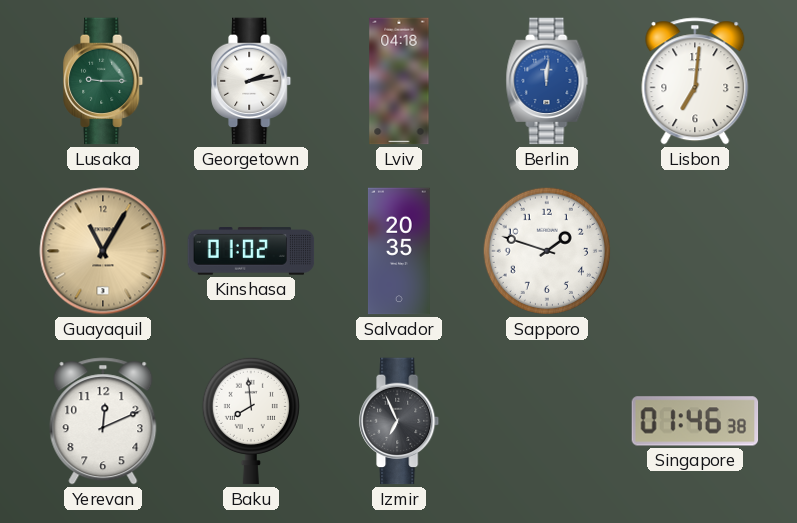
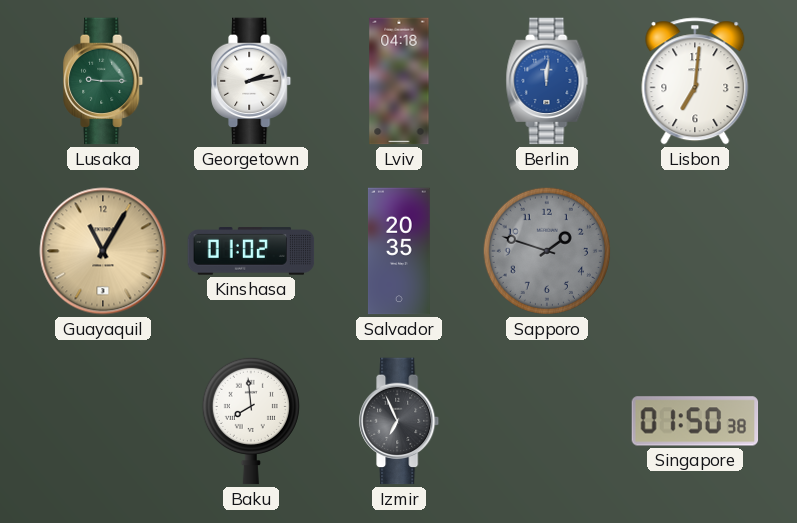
Sapporo dial: white -> grey (547, 251)
Yerevan: 12:11 -> none (103, 421)
Singapore: 01:46 -> 01:50 (695, 421)
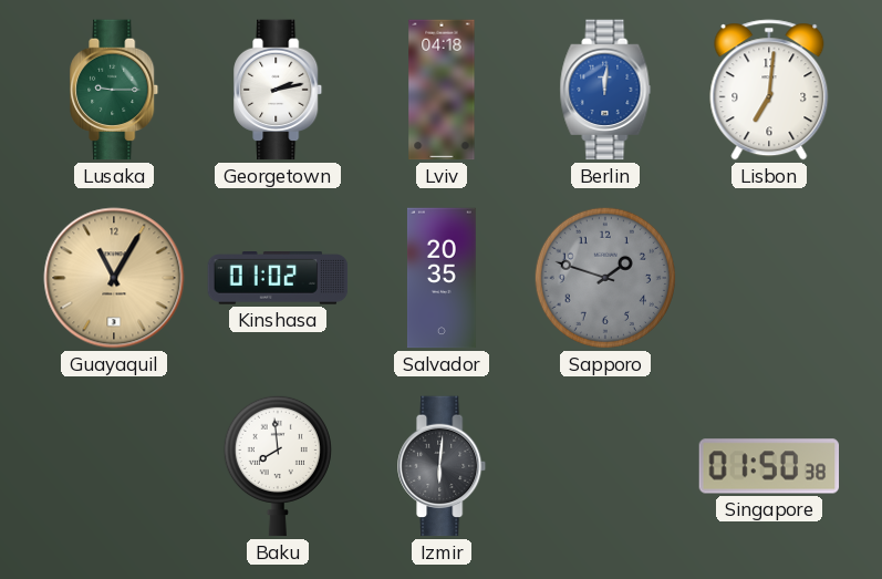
Izmir: 6:56 -> 6:01 (443, 466)
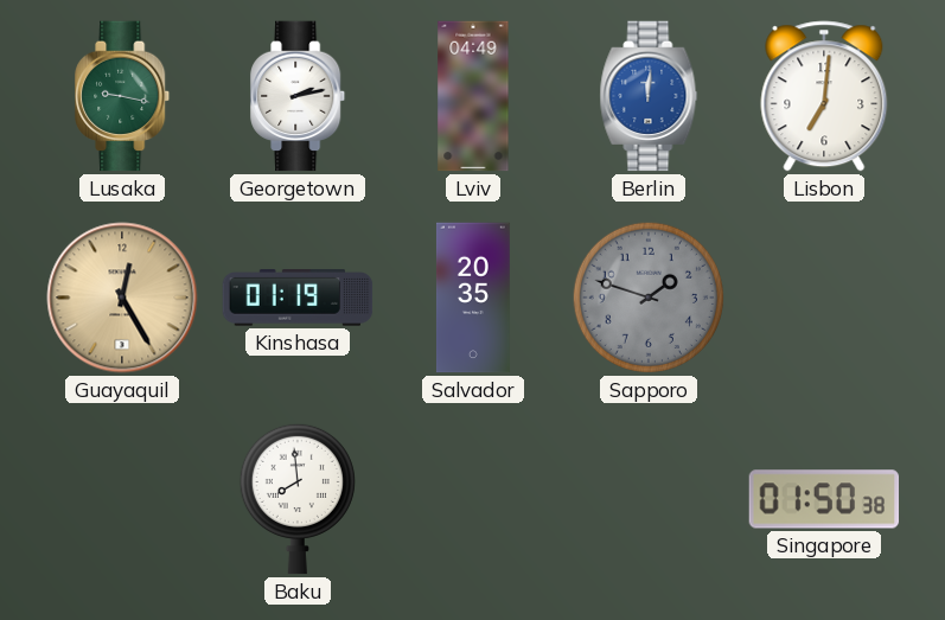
Lusaka: 9:15 -> 9:17 (123, 96)
Lviv: 04:18 -> 04:49 (473, 96)
Guayaquil: 11:05 -> 12:25 (122, 298)
Kinshasa: 01:02 -> 01:19 (298, 298)
Izmir: 6:01 -> none (443, 466)
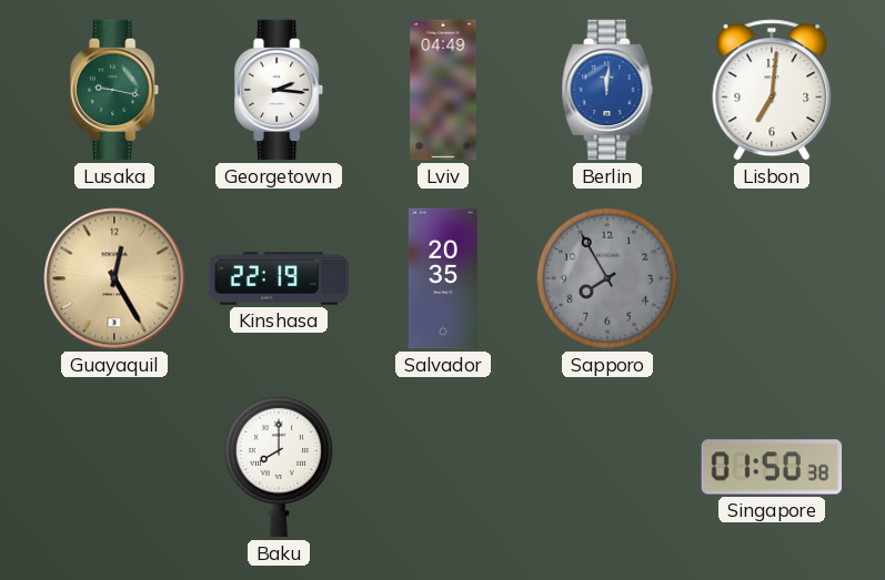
Georgetown: 2:13 -> 2:16 (280, 90)
Kinshasa: 01:19 -> 22:19 (279, 278)
Sapporo: 1:48 -> 7:55 (607, 278)
Baku: 7:59 -> 8:00 (279, 467)
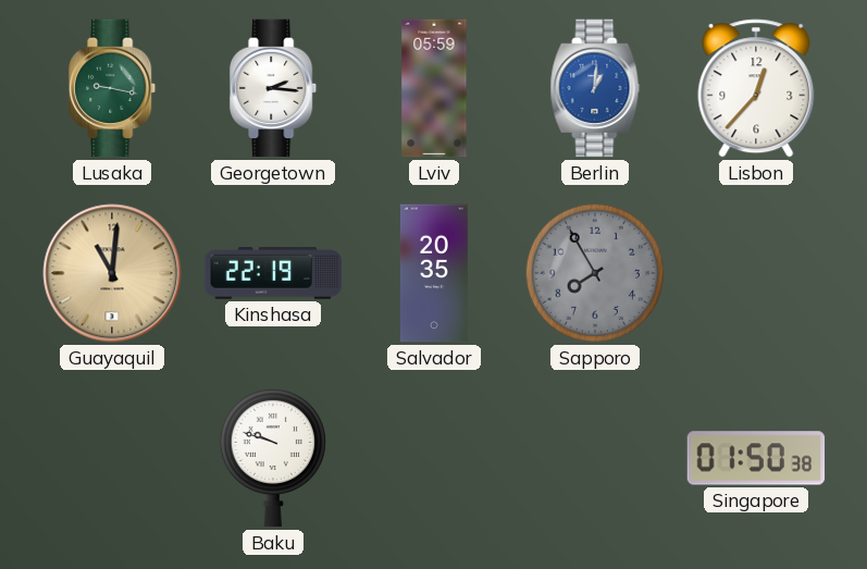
Lviv: 04:49 -> 05:59 (434, 88)
Berlin: 12:01 -> 1:01 (595, 88)
Lisbon: 7:01 -> 12:37 (756, 88)
Guayaquil: 12:25 -> 11:01 (112, 273)
Baku: 8:00 -> 9:48 (273, 458)
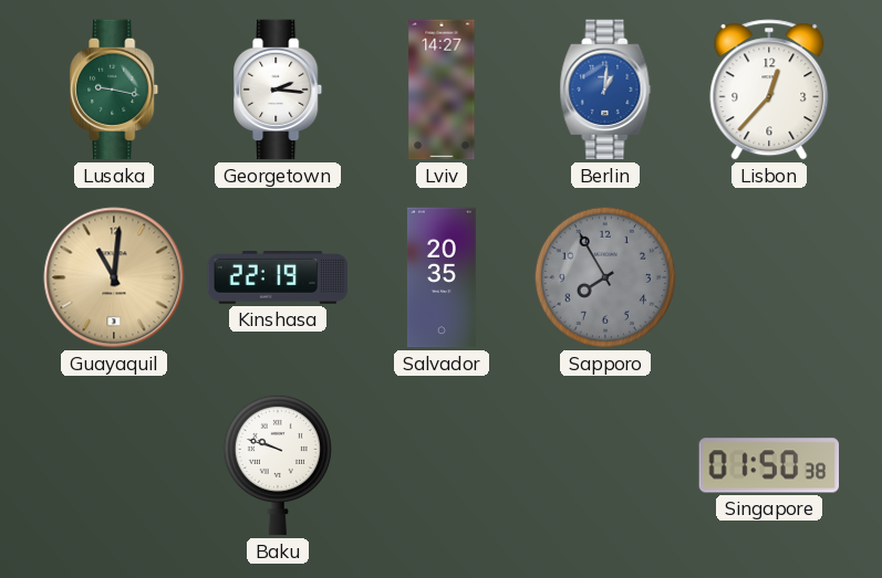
Lviv: 05:59 -> 14:27 (442, 90)
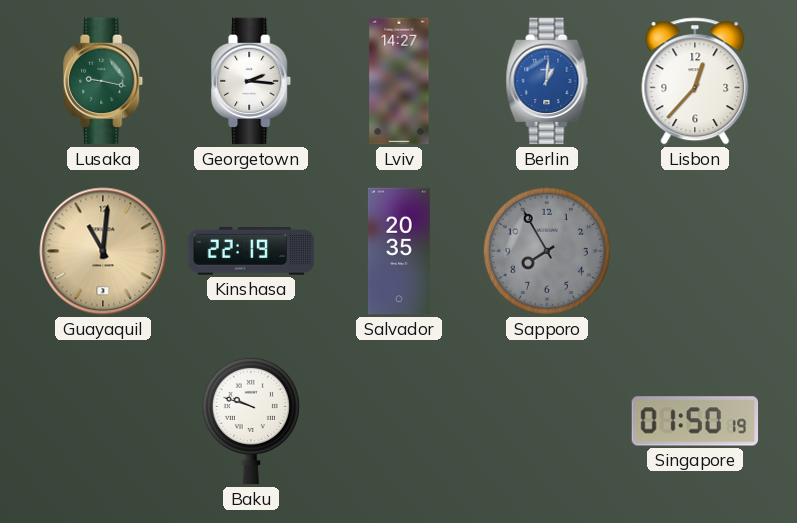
Singapore: 01:50:38 -> 01:50:19 (695, 421)
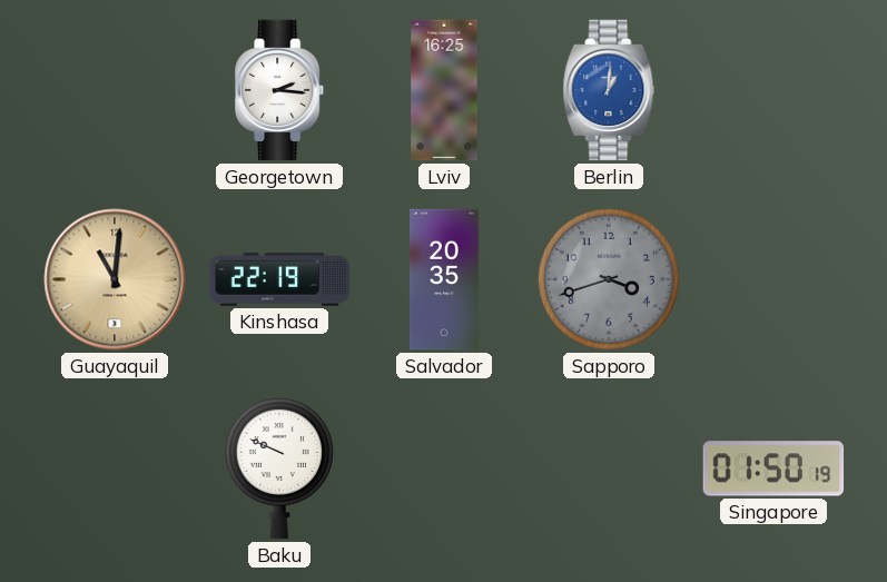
Lusaka: 9:17 -> none (104, 81)
Lviv: 14:27 -> 16:25 (444, 90)
Lisbon: 12:37 -> none (695, 81)
Sapporo: 7:55 -> 3:42 (609, 279)
Baku: 9:48 -> 9:49 (279, 468)
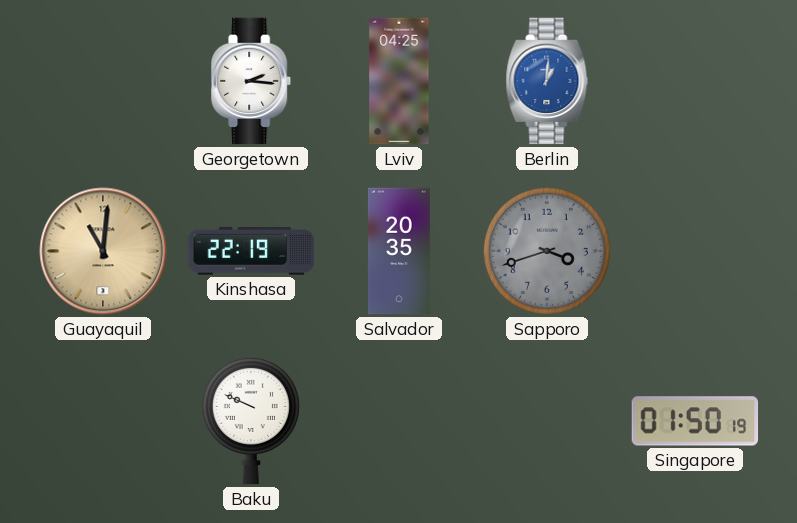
Lviv: 16:25 -> 04:25 (399, 81)
